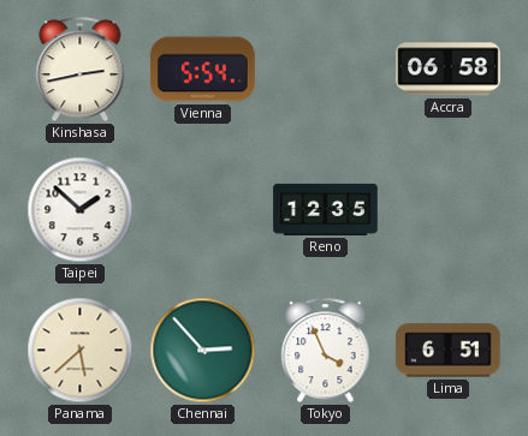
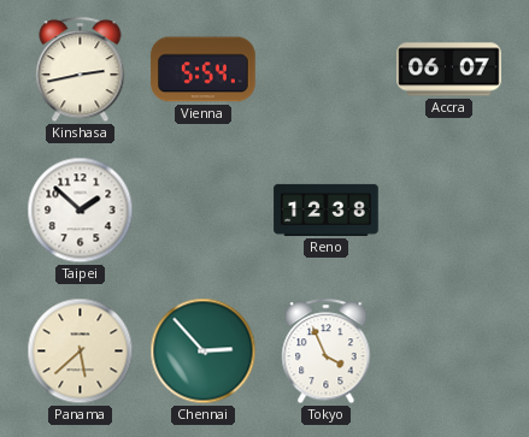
Accra: 06:58 -> 06:07 (449, 70)
Reno: 12:35 -> 12:38 (327, 209)
Lima: 6:51 -> none (449, 351)
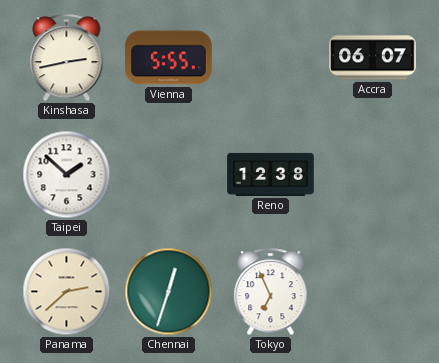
Vienna: 5:54 -> 5:55 (169, 58)
Panama: 5:38 -> 2:38 (67, 292)
Chennai: 2:53 -> 12:33 (169, 292)
Tokyo: 3:56 -> 6:56 (271, 292)
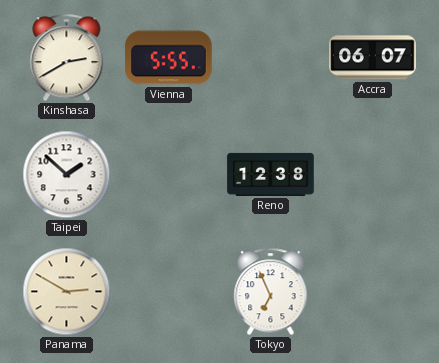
Kinshasa: 2:43 -> 2:40 (67, 58)
Panama: 2:38 -> 2:50 (67, 292)
Chennai: 12:33 -> none (169, 292)
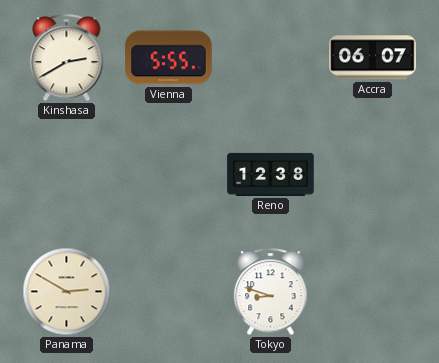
Taipei: 1:52 -> none (67, 175)
Tokyo: 6:56 -> 8:48 (271, 292)
